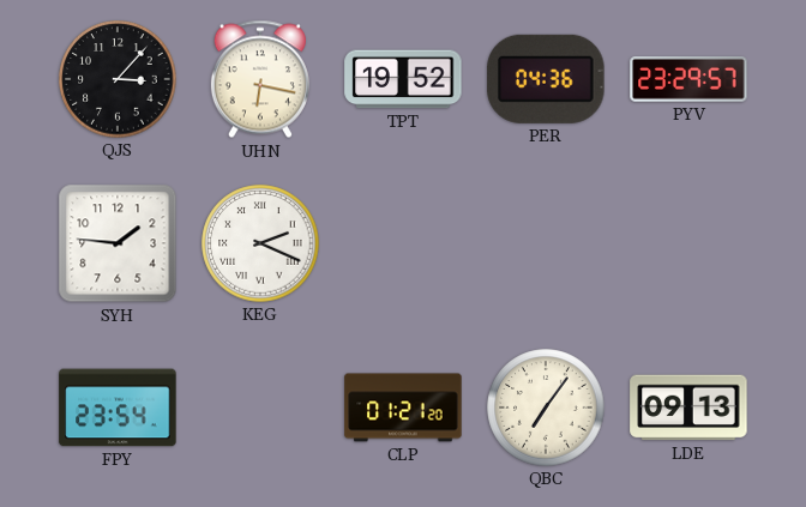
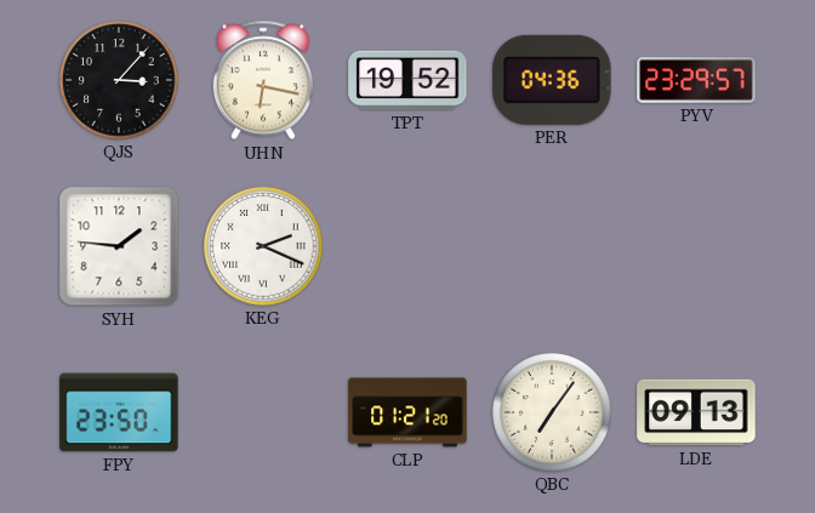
FPY: 23:54 -> 23:50 (119, 412)
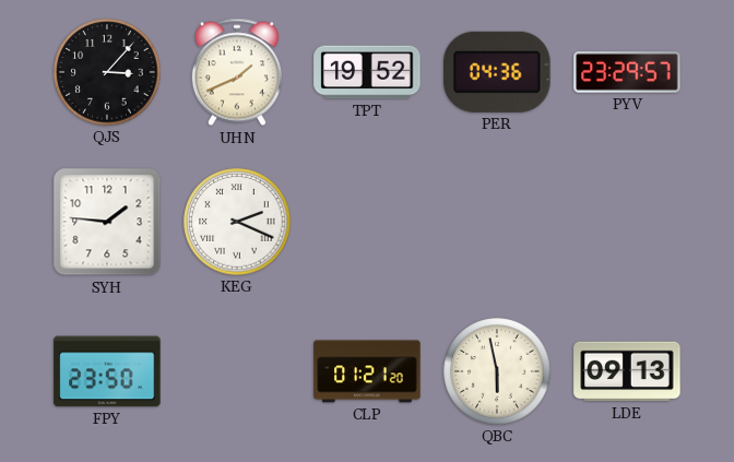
UHN: 6:17 -> 1:41 (237, 72)
QBC: 7:06 -> 5:58 (497, 371)
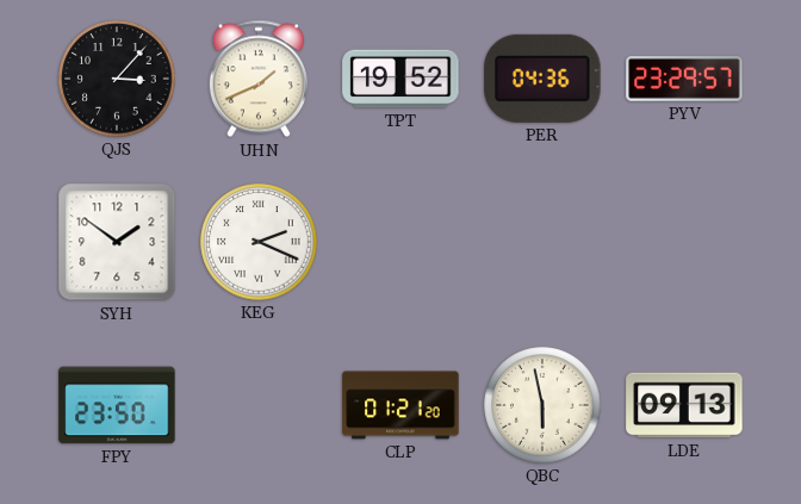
SYH: 1:46 -> 1:51 (117, 242)
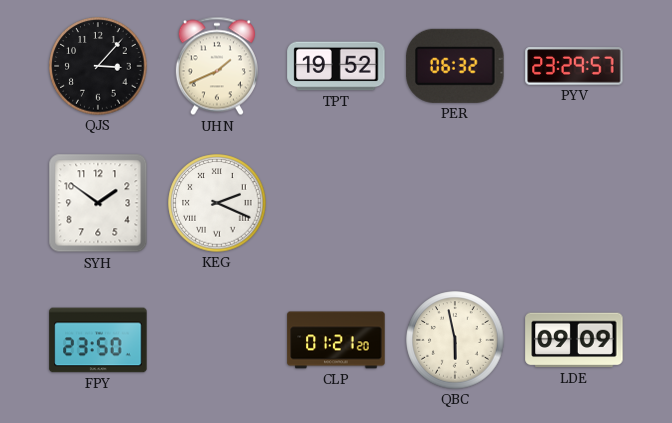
PER: 04:36 -> 06:32 (455, 66)
LDE: 09:13 -> 09:09 (574, 340)
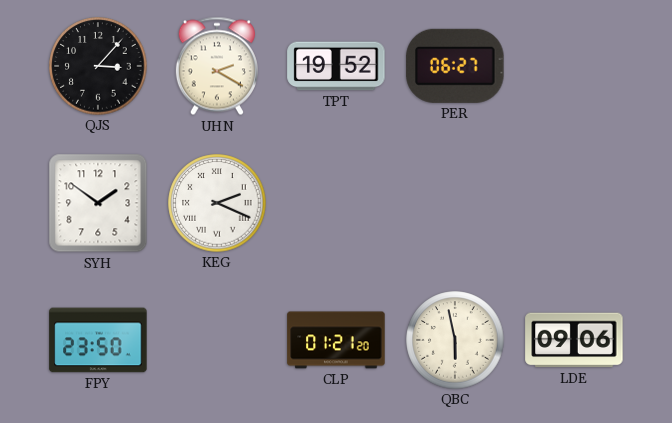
UHN: 1:41 -> 2:20 (217, 66)
PER: 06:32 -> 06:27 (455, 66)
PYV: 23:29 -> none (574, 66)
LDE: 09:09 -> 09:06 (574, 340)
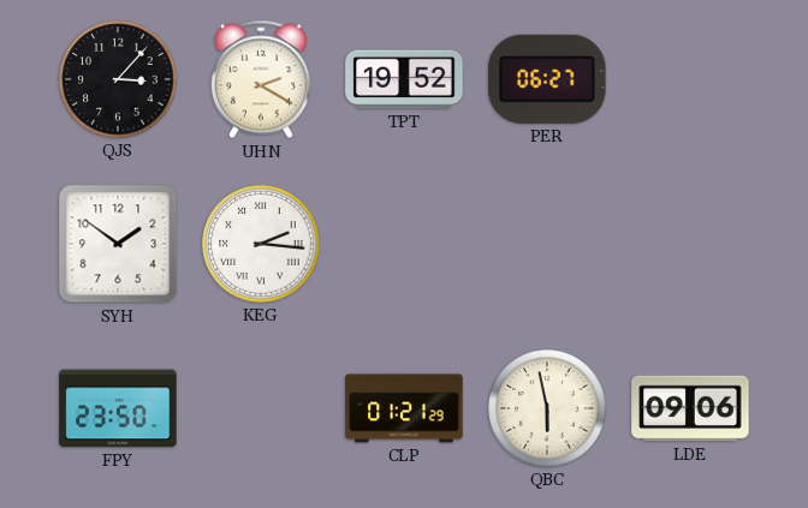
KEG: 2:19 -> 2:16 (261, 244)
CLP: 01:21:20 -> 01:21:29 (404, 408)
